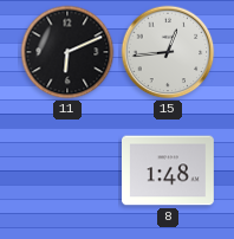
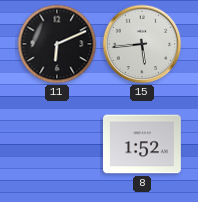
15: 12:44 -> 5:44 (142, 44)
8: 1:48 -> 1:52 (143, 144)
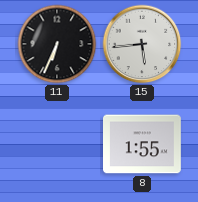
11: 6:11 -> 6:34 (57, 44)
8: 1:52 -> 1:55 (143, 144)
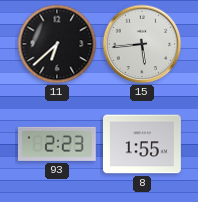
11: 6:34 -> 6:38 (57, 44)
93: none -> 2:23 (57, 144)
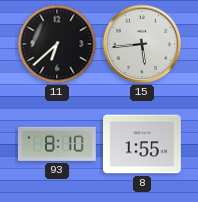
93: 2:23 -> 8:10 (57, 144)
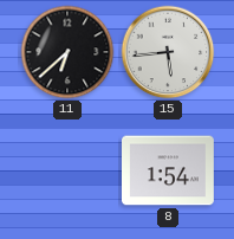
93: 8:10 -> none (57, 144)
8: 1:55 -> 1:54 (169, 170)
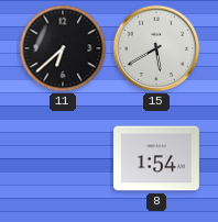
15: 5:44 -> 5:40 (156, 48)
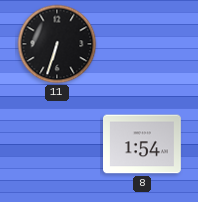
11: 6:38 -> 6:33 (57, 44)
15: 5:40 -> none (156, 48)
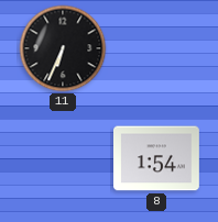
11: 6:33 -> 6:34 (63, 48)
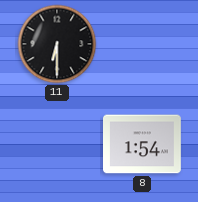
11: 6:34 -> 6:30 (57, 44)
